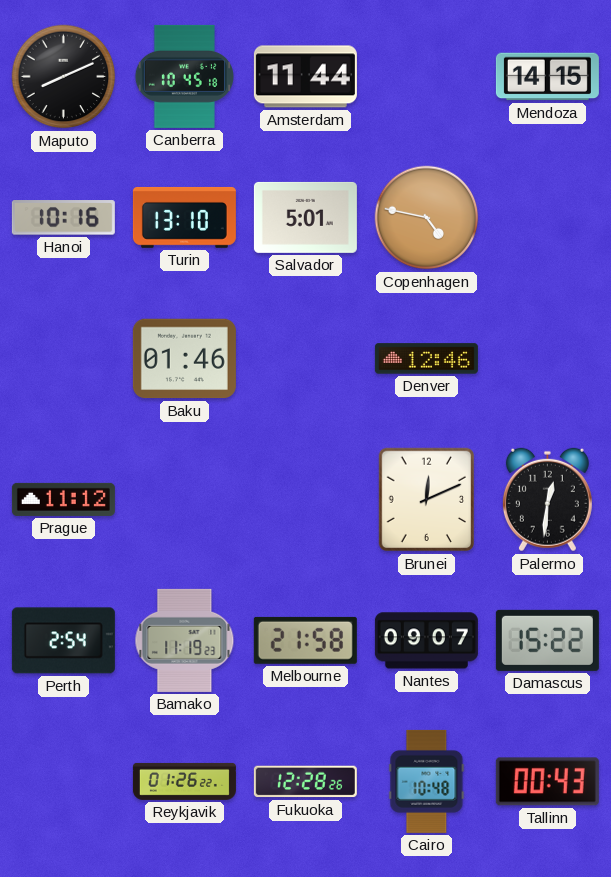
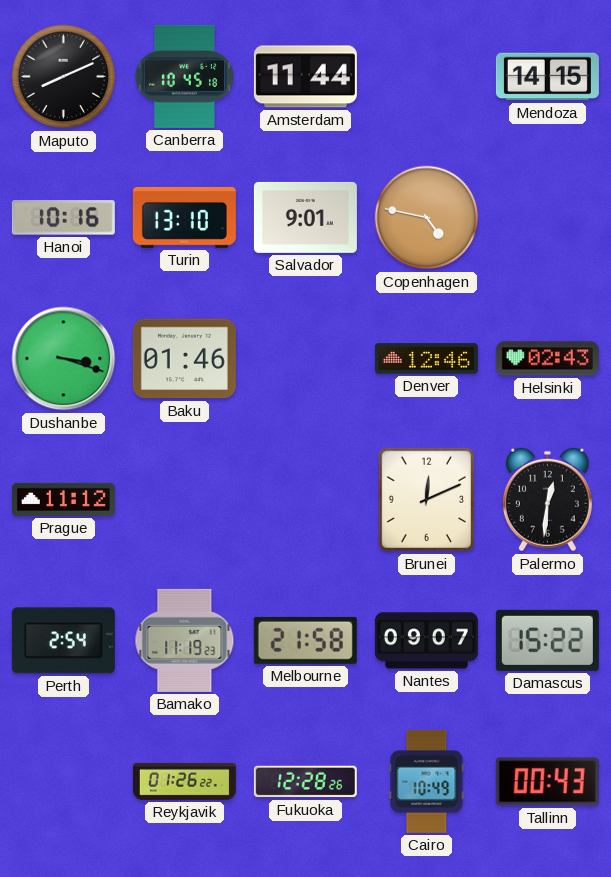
Salvador: 5:01 -> 9:01 (305, 217)
Dushanbe: none -> 3:18 (64, 359)
Helsinki: none -> 02:43 (547, 359)
Cairo: 10:48 -> 10:49 (427, 781)
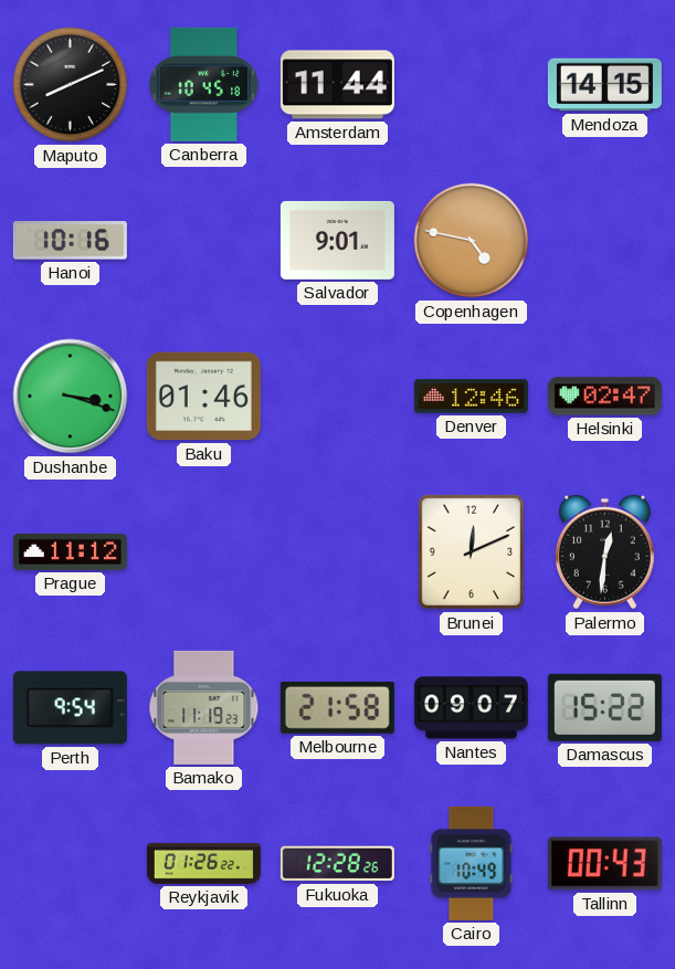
Turin: 13:10 -> none (184, 218)
Helsinki: 02:43 -> 02:47 (604, 397)
Perth: 2:54 -> 9:54 (70, 708)
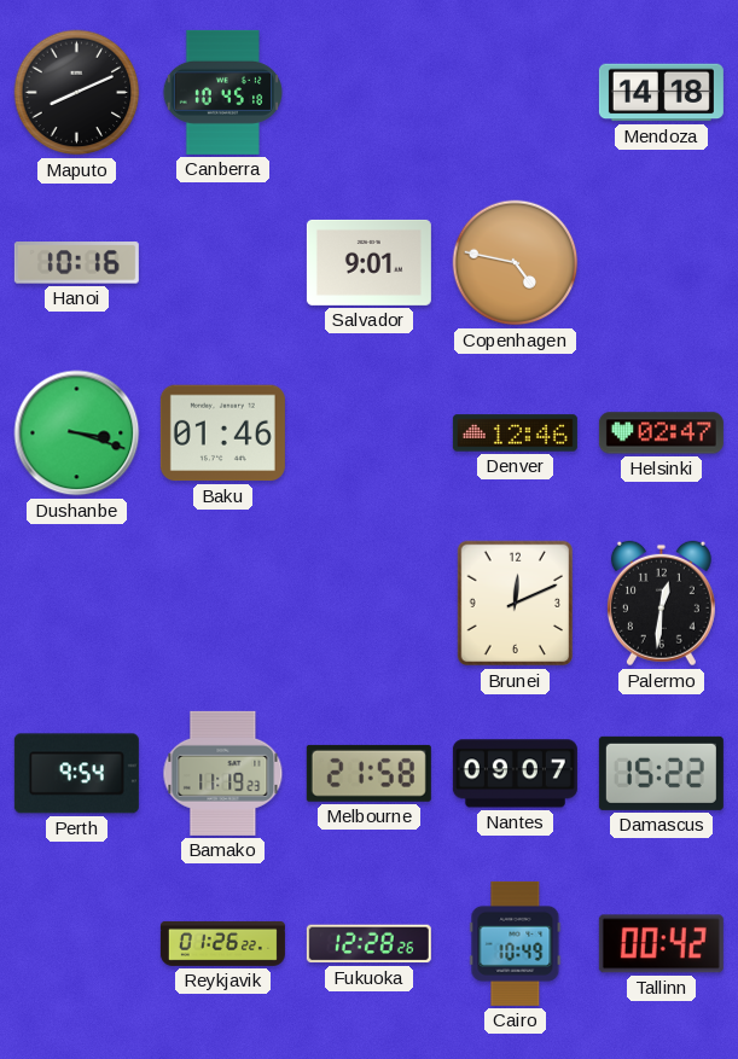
Amsterdam: 11:44 -> none (337, 85)
Mendoza: 14:15 -> 14:18 (661, 93)
Prague: 11:12 -> none (70, 551)
Tallinn: 00:43 -> 00:42 (661, 944)
